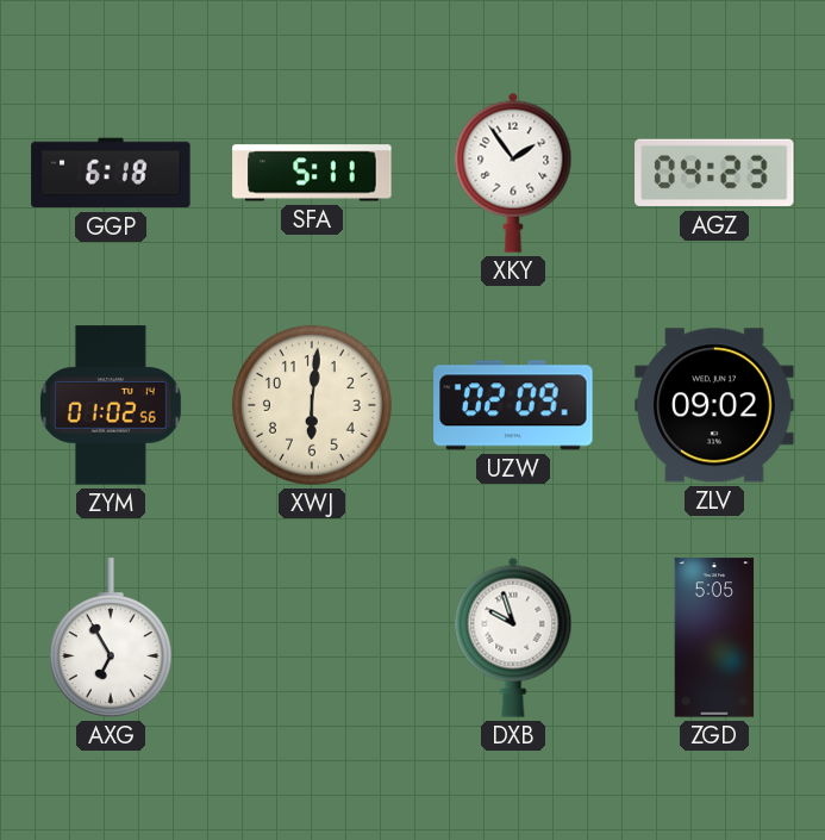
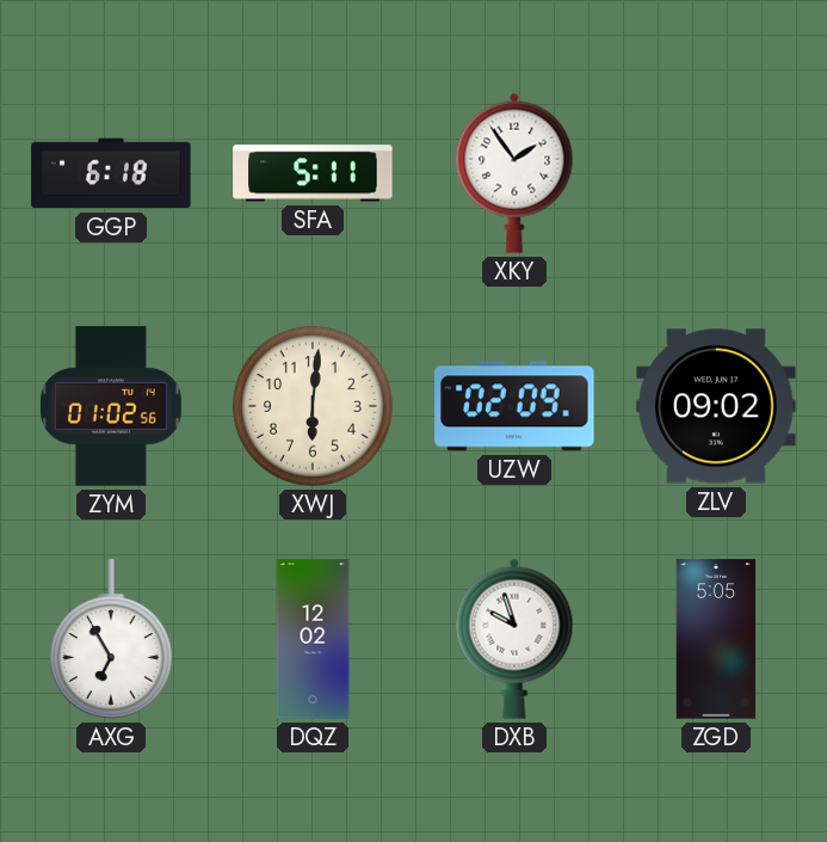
AGZ: 04:23 -> none (714, 173)
DQZ: none -> 12:02 (313, 639)
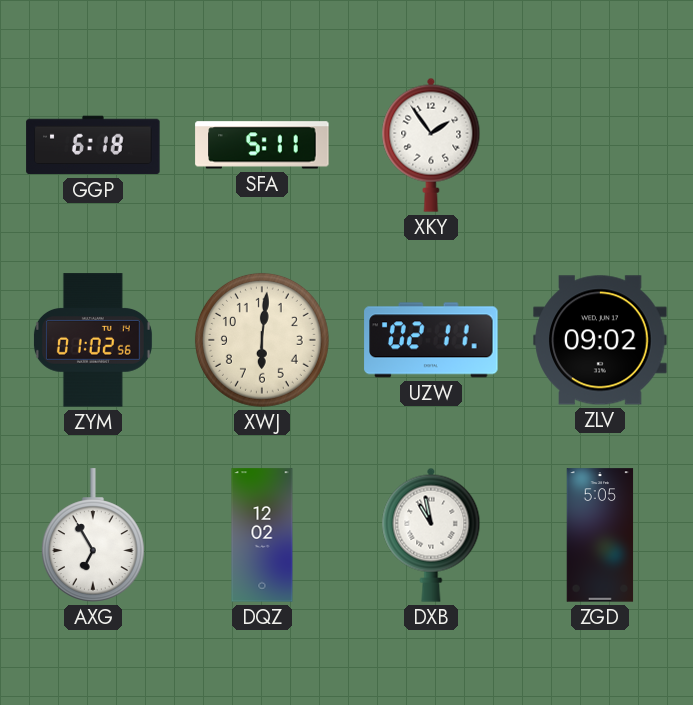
UZW: 02:09 -> 02:11 (431, 340)
DXB: 9:57 -> 10:58 (431, 535)
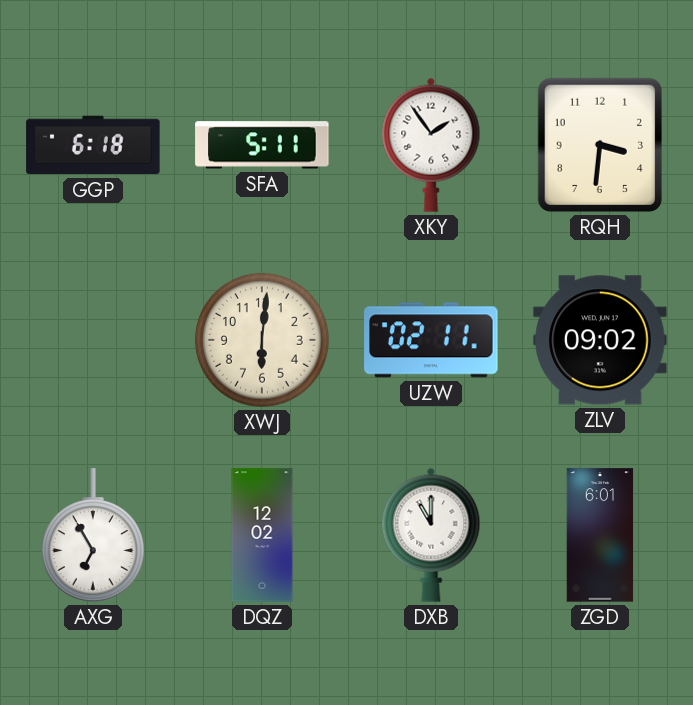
RQH: none -> 3:31 (600, 145)
ZYM: 01:02 -> none (93, 340)
DXB: 10:58 -> 11:00 (431, 535)
ZGD: 5:05 -> 6:01 (600, 535)
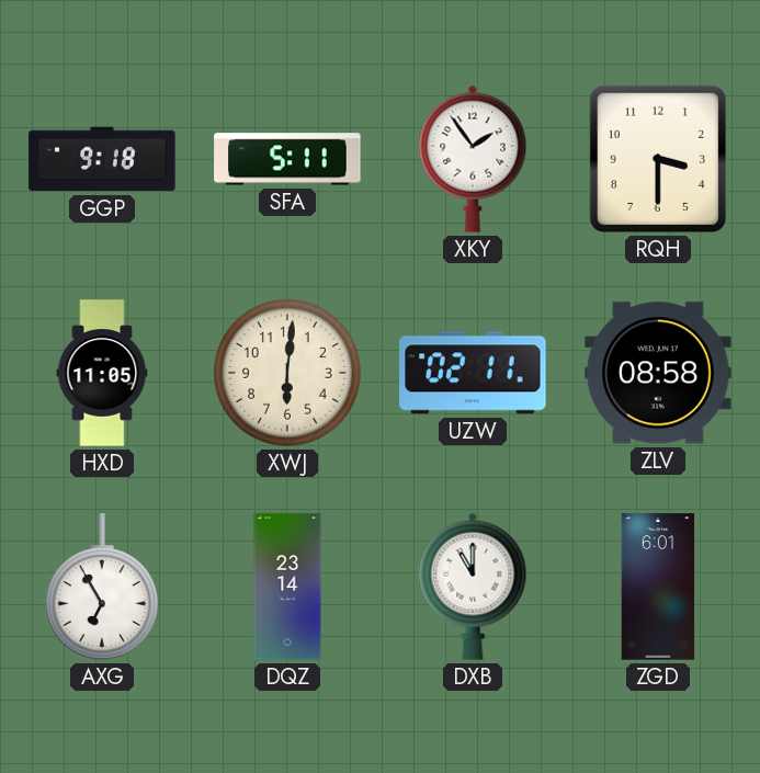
GGP: 6:18 -> 9:18 (102, 159)
RQH: 3:31 -> 3:30 (658, 159)
HXD: none -> 11:05 (102, 373)
ZLV: 09:02 -> 08:58 (658, 373)
DQZ: 12:02 -> 23:14 (287, 587)
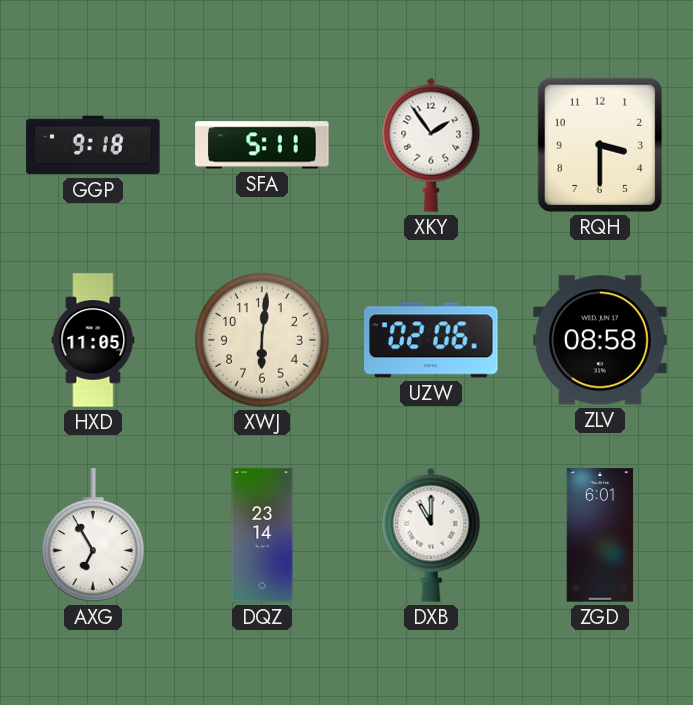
UZW: 02:11 -> 02:06 (431, 340)
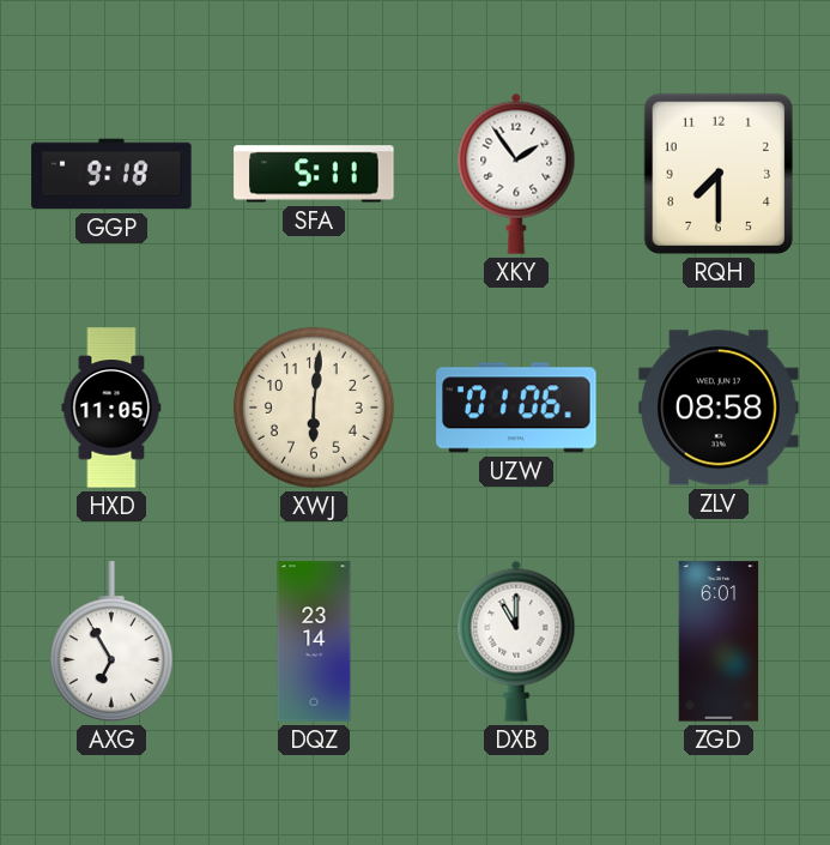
RQH: 3:30 -> 7:30 (719, 174)
UZW: 02:06 -> 01:06 (516, 408)
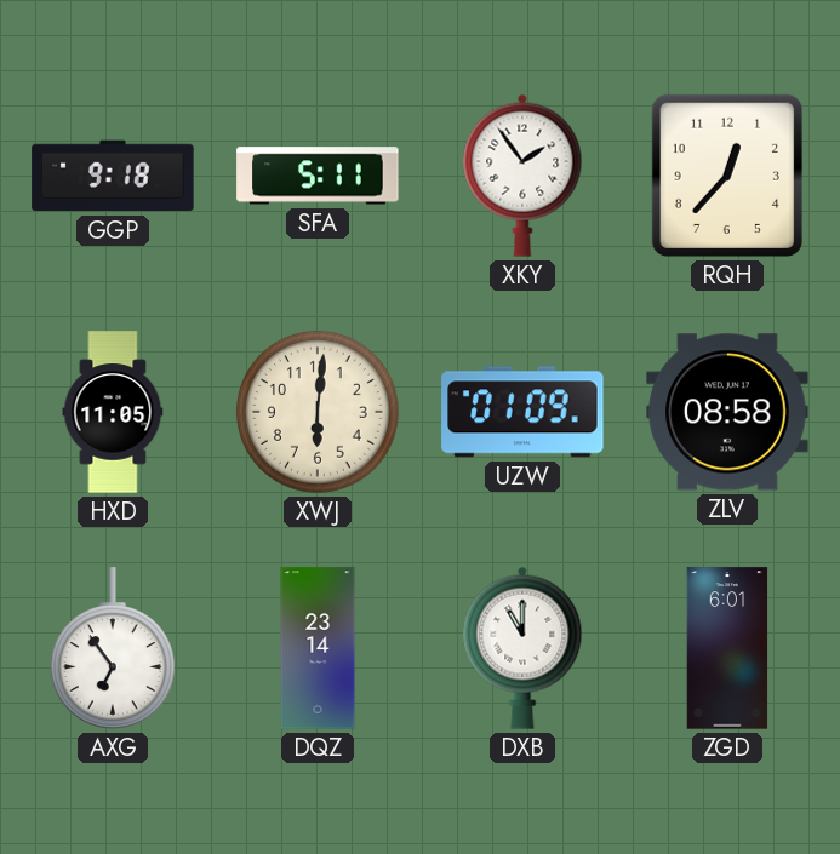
RQH: 7:30 -> 12:37 (727, 176)
UZW: 01:06 -> 01:09 (522, 412)
AXG: 6:55 -> 6:54 (113, 648)
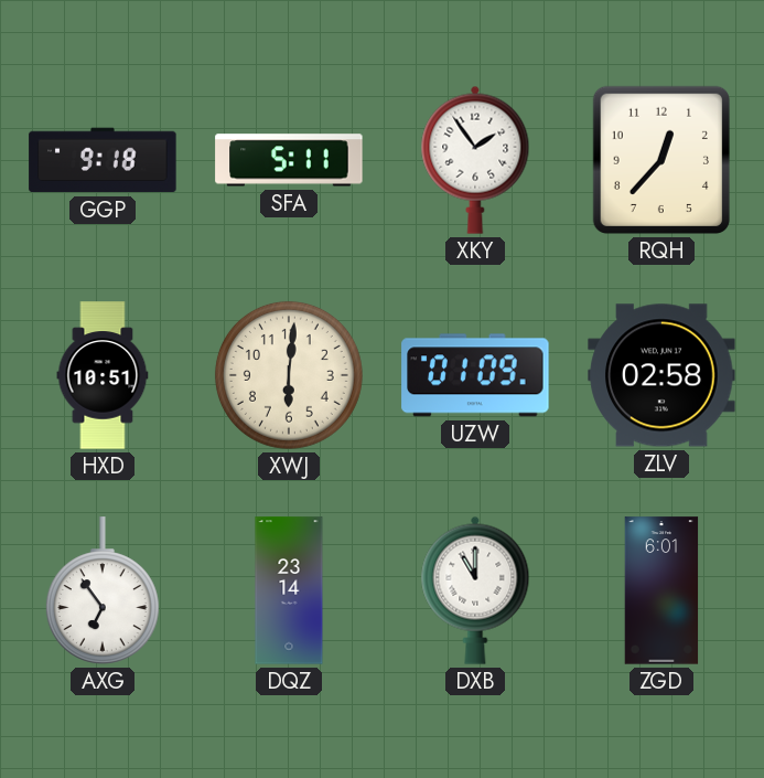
HXD: 11:05 -> 10:51 (103, 375)
ZLV: 08:58 -> 02:58 (661, 375)
